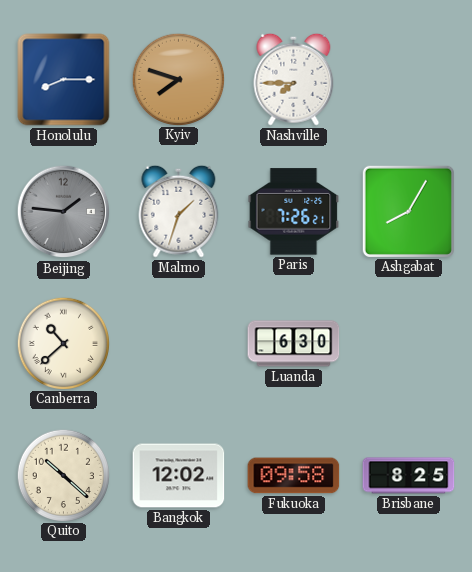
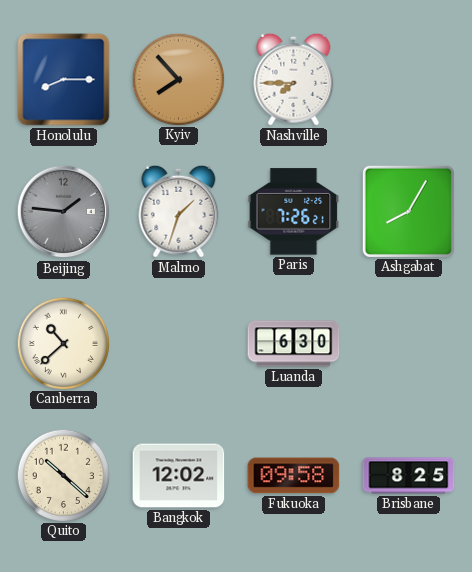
Kyiv: 7:48 -> 7:53 (178, 79)
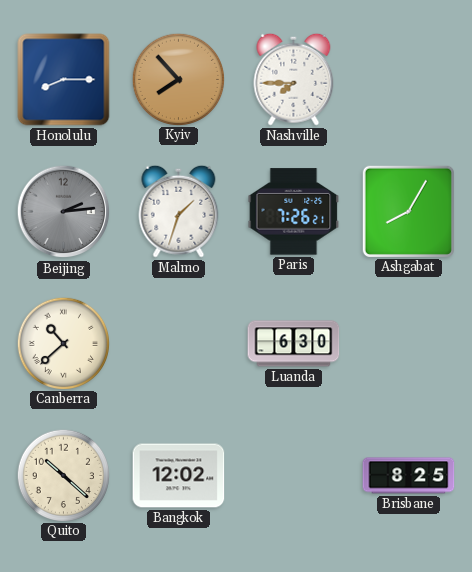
Beijing: 1:46 -> 2:14 (64, 212)
Fukuoka: 09:58 -> none (294, 476)
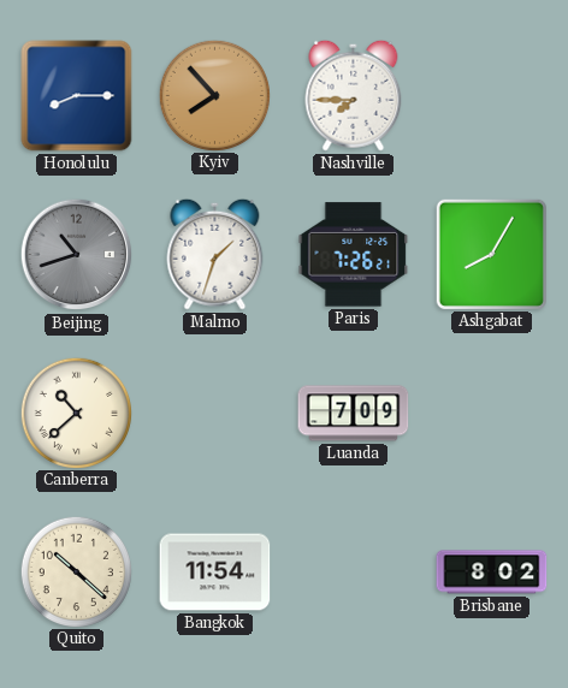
Beijing: 2:14 -> 10:42 (77, 255)
Luanda: 6:30 -> 7:09 (354, 414)
Bangkok: 12:02 -> 11:54 (215, 573)
Brisbane: 8:25 -> 8:02 (492, 573)
